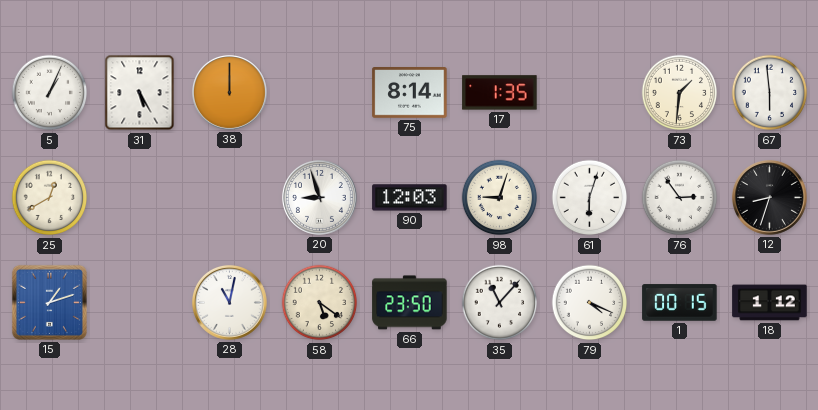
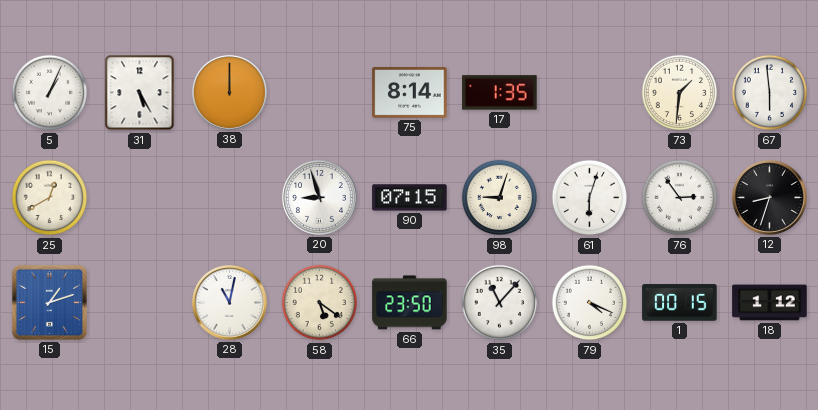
90: 12:03 -> 07:15 (410, 198)
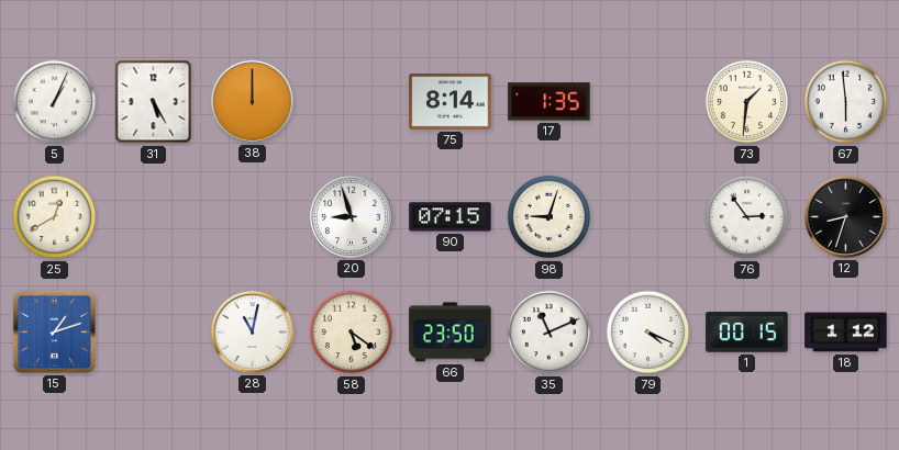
61: 6:03 -> none (590, 198)
35: 11:07 -> 11:11 (550, 333)
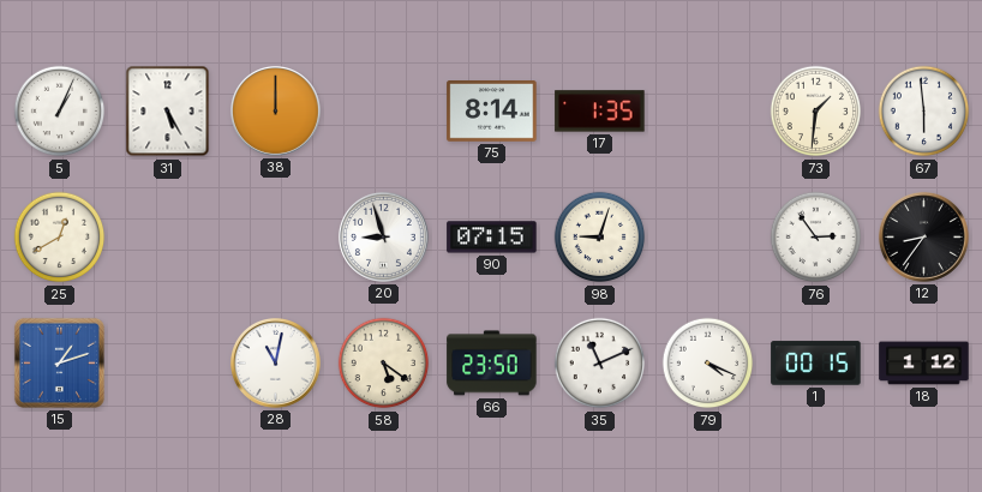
12: 8:33 -> 8:36 (923, 236)
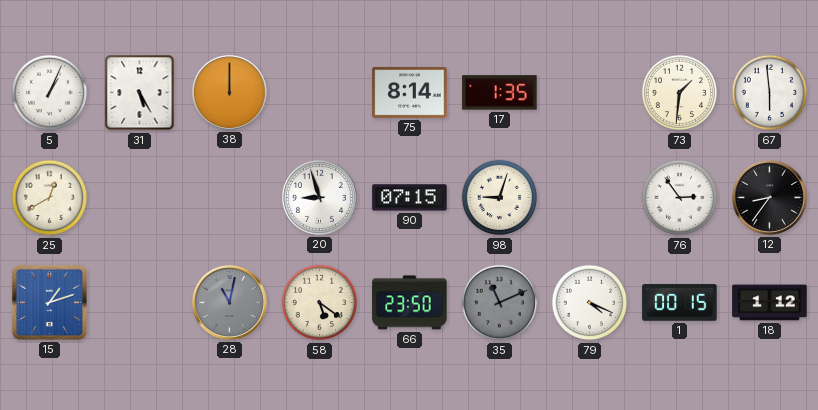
28 dial: white -> grey (229, 302)
35 dial: white -> grey (500, 303)
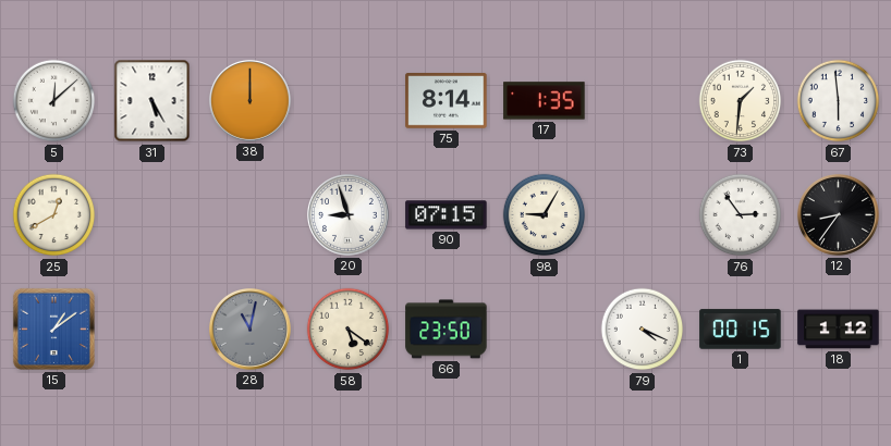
5: 1:04 -> 12:08 (54, 101)
98: 9:03 -> 9:05 (545, 215)
15: 1:12 -> 1:09 (53, 329)
35: 11:11 -> none (500, 303)
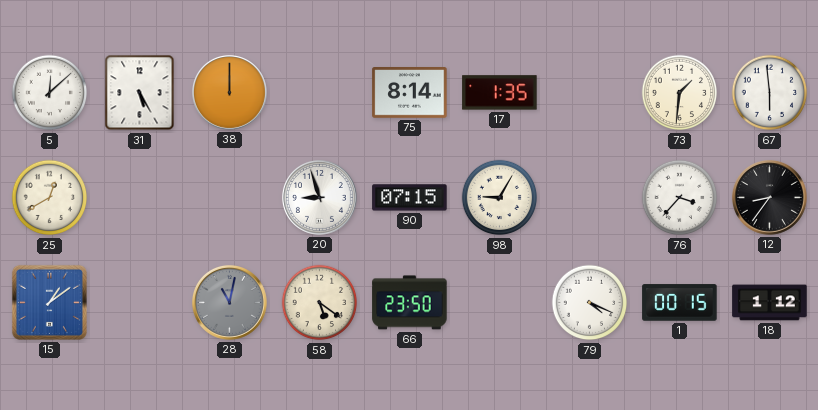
76: 2:54 -> 3:37 (680, 198)
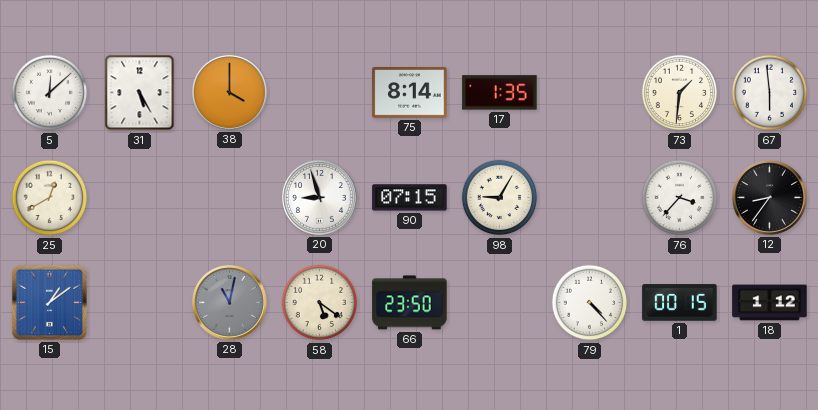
38: 12:00 -> 4:00 (229, 92)
79: 4:19 -> 4:23 (590, 303)
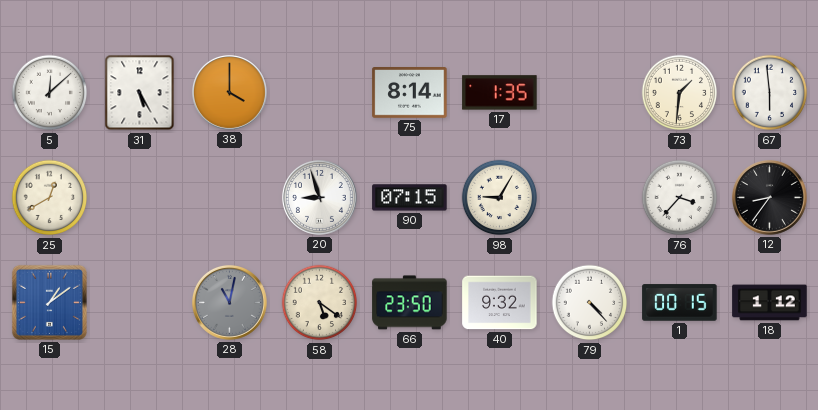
40: none -> 9:32 (500, 303)
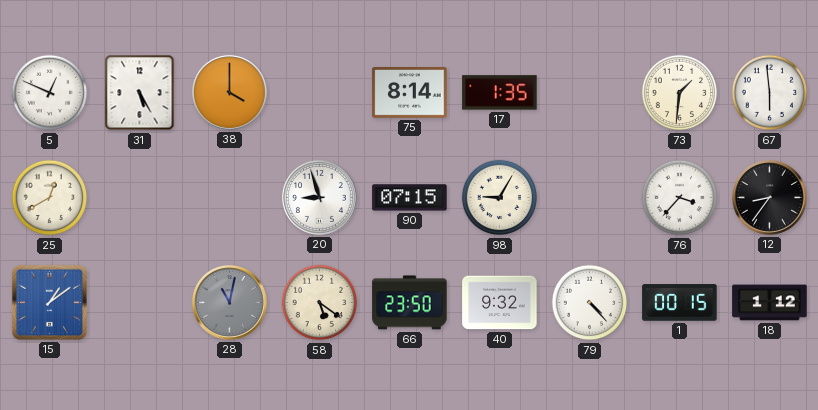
5: 12:08 -> 12:49 (50, 93)
